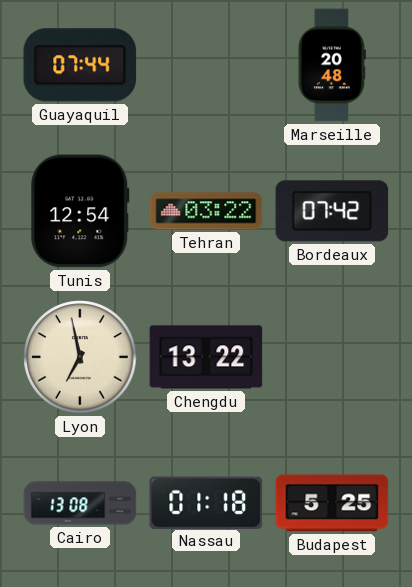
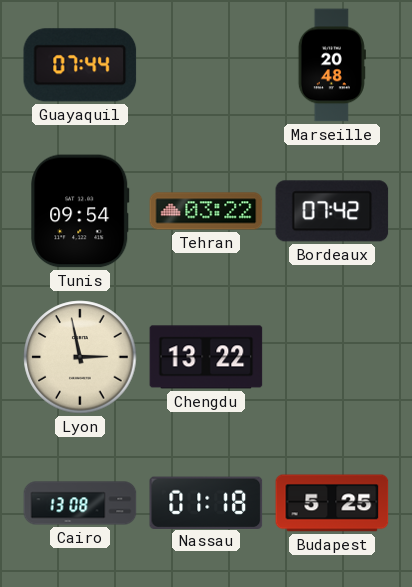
Tunis: 12:54 -> 09:54 (80, 211)
Lyon: 6:58 -> 2:58 (80, 357)
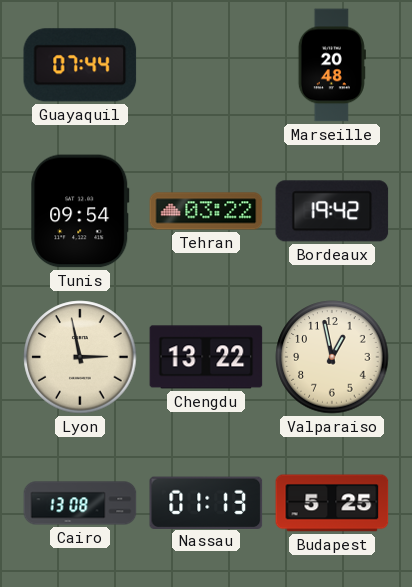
Bordeaux: 07:42 -> 19:42 (332, 211)
Valparaiso: none -> 12:58 (332, 357)
Nassau: 01:18 -> 01:13 (206, 502)
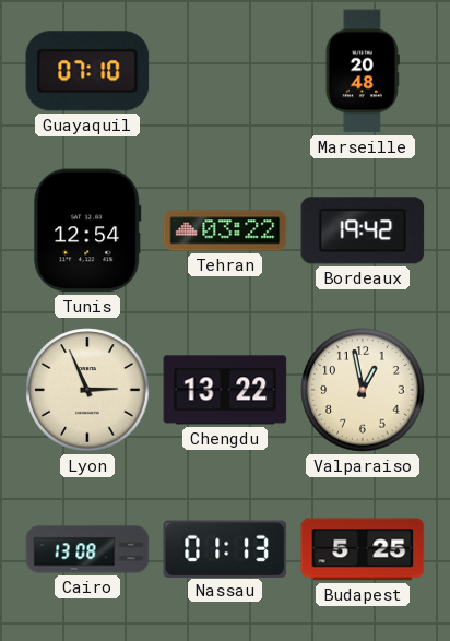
Guayaquil: 07:44 -> 07:10 (87, 71)
Tunis: 09:54 -> 12:54 (87, 230)
Lyon: 2:58 -> 2:56 (87, 390)
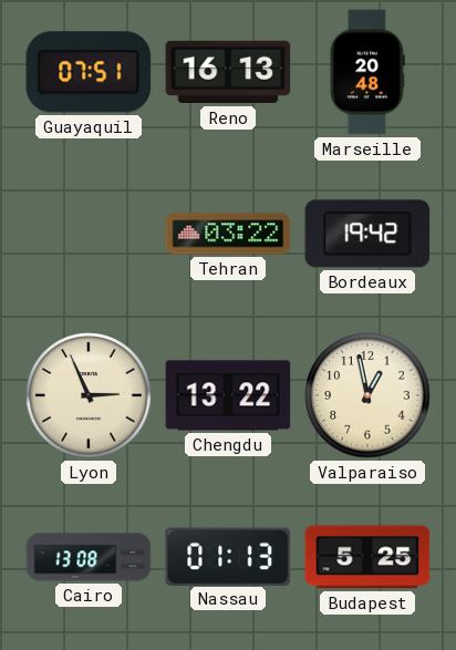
Guayaquil: 07:10 -> 07:51 (89, 72)
Reno: none -> 16:13 (228, 72)
Tunis: 12:54 -> none (87, 230)
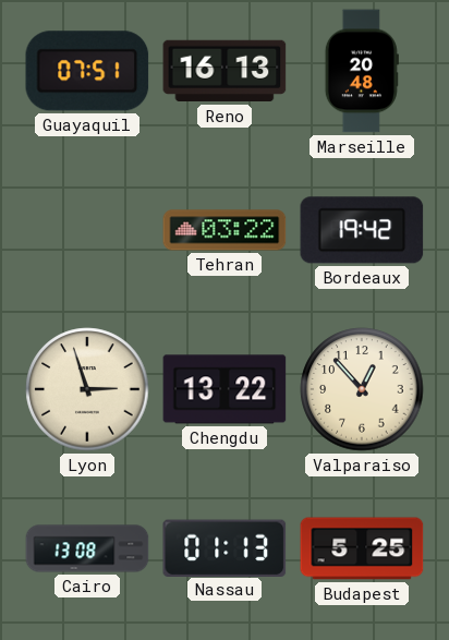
Lyon: 2:56 -> 2:57 (87, 389)
Valparaiso: 12:58 -> 12:53 (362, 389)
